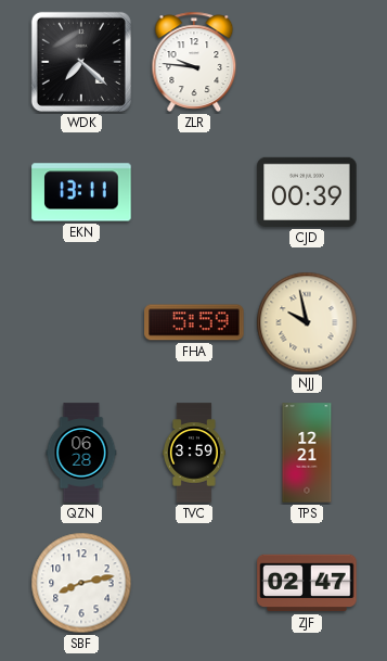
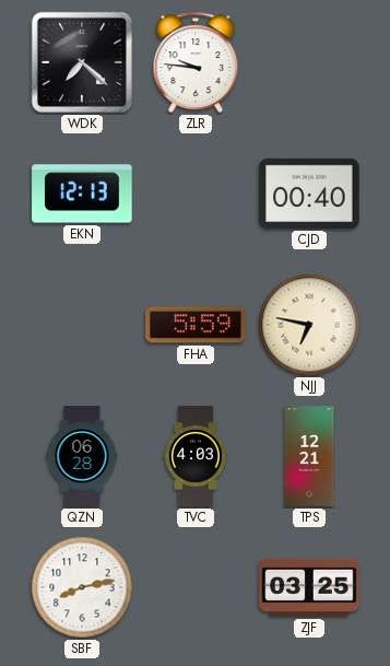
EKN: 13:11 -> 12:13 (82, 194)
CJD: 00:39 -> 00:40 (309, 194)
NJJ: 9:58 -> 6:47 (309, 325)
TVC: 3:59 -> 4:03 (196, 456)
ZJF: 02:47 -> 03:25 (309, 587)
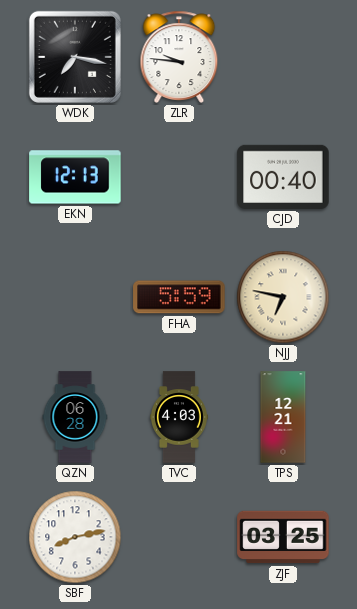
WDK: 7:22 -> 7:17 (75, 57)
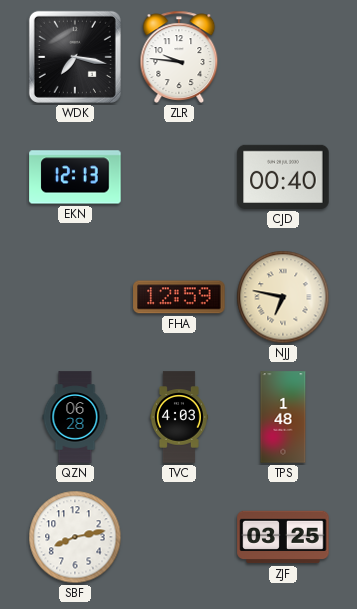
FHA: 5:59 -> 12:59 (179, 297)
TPS: 12:21 -> 1:48 (283, 417)
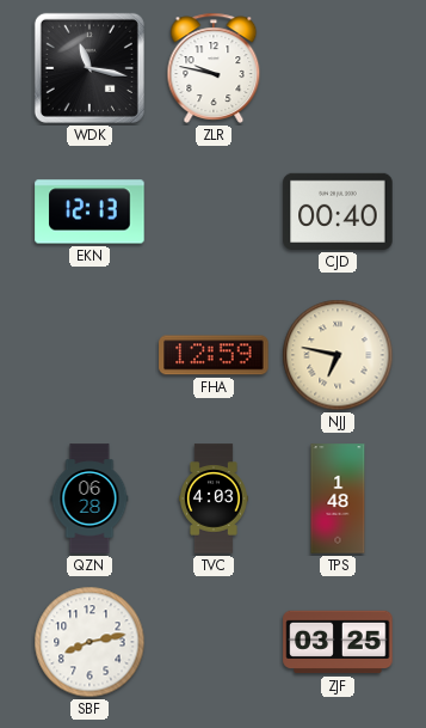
WDK: 7:17 -> 11:17 (89, 68)
ZLR: 9:46 -> 9:47 (214, 68)
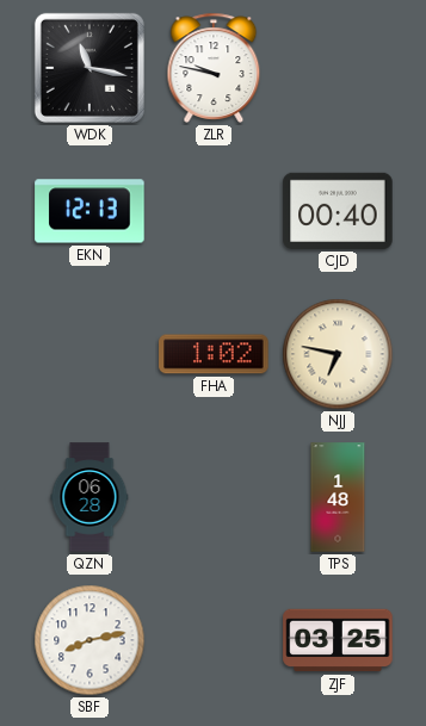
FHA: 12:59 -> 1:02 (214, 354)
TVC: 4:03 -> none (214, 498)
